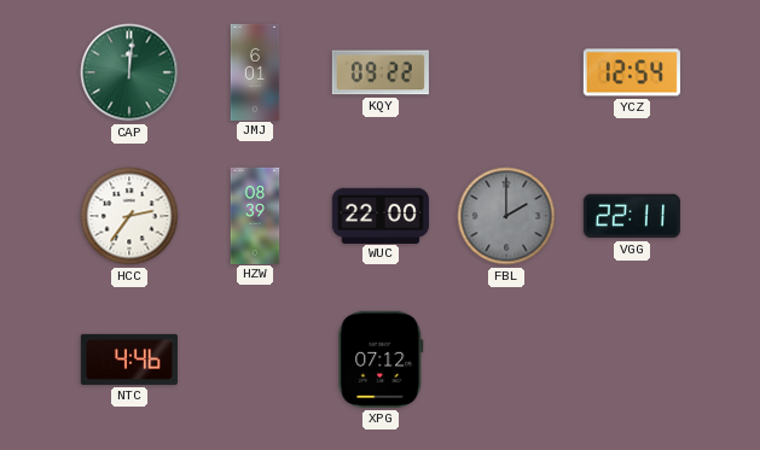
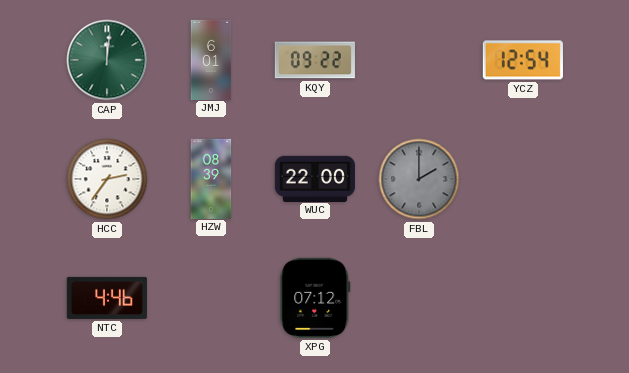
VGG: 22:11 -> none (632, 216)
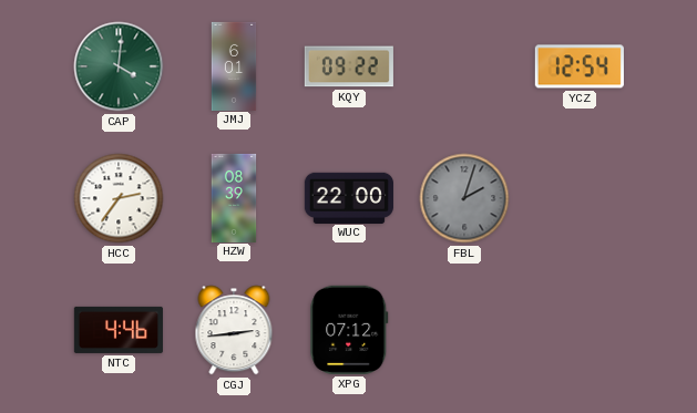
CAP: 12:01 -> 4:01 (119, 66)
FBL: 2:00 -> 2:03 (464, 198)
CGJ: none -> 2:44 (234, 330)
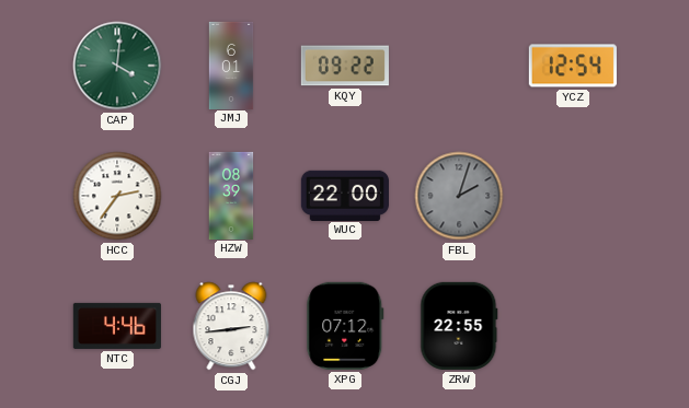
ZRW: none -> 22:55 (459, 326)
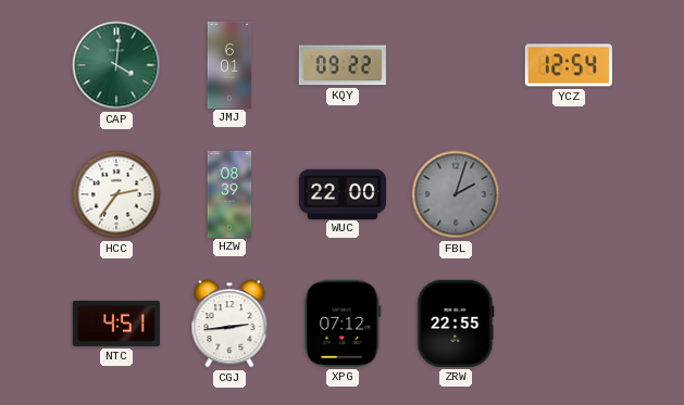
NTC: 4:46 -> 4:51 (116, 324)
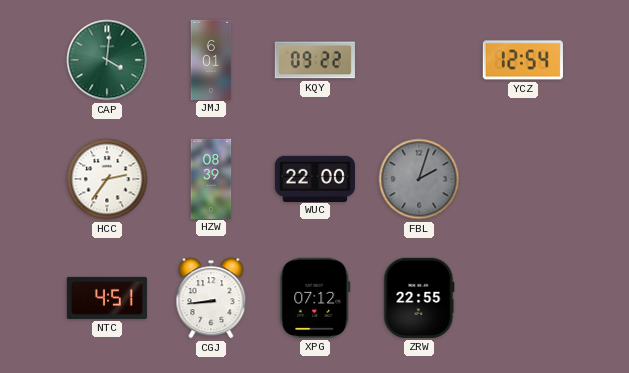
CGJ: 2:44 -> 8:44 (211, 298)
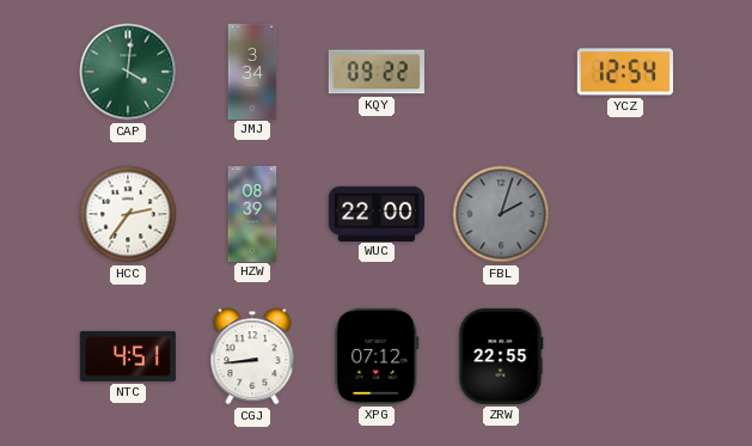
JMJ: 6:01 -> 3:34 (252, 71)
